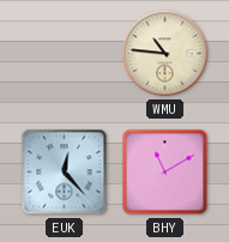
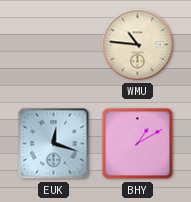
EUK: 12:23 -> 12:18 (54, 144)
BHY: 11:10 -> 1:10 (138, 144)
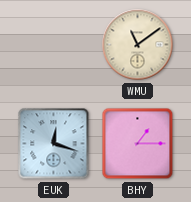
WMU: 10:46 -> 11:09 (138, 45)
BHY: 1:10 -> 1:15 (138, 144)
